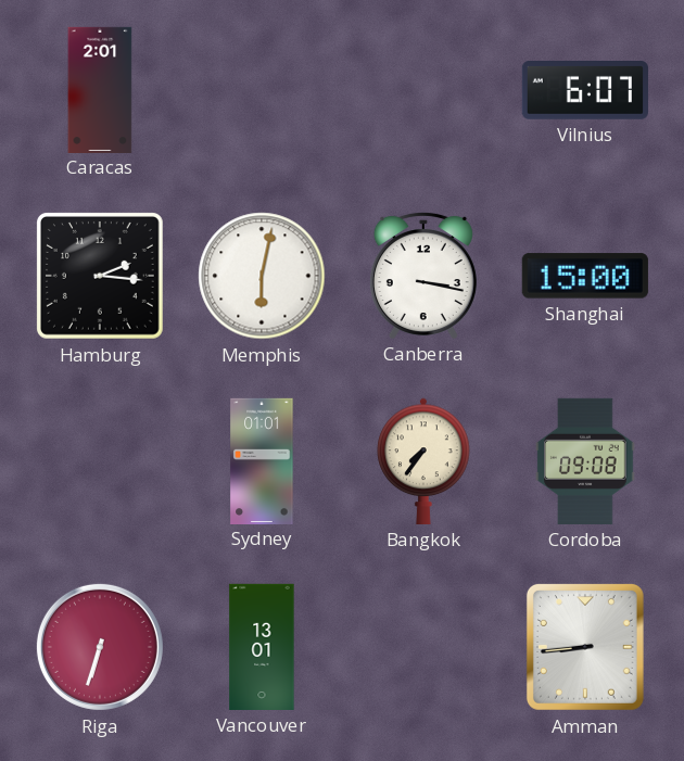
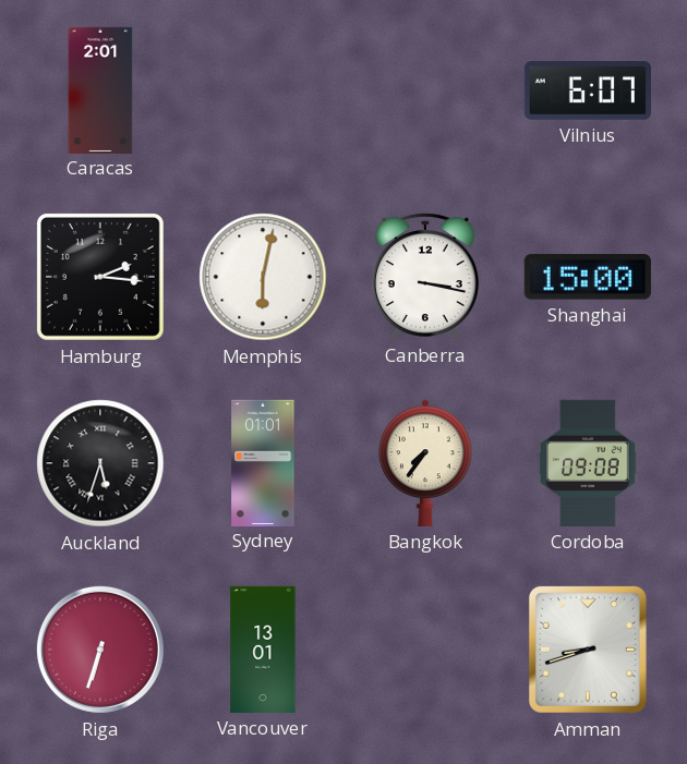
Auckland: none -> 5:33 (100, 463)
Amman: 8:44 -> 8:42 (588, 650)
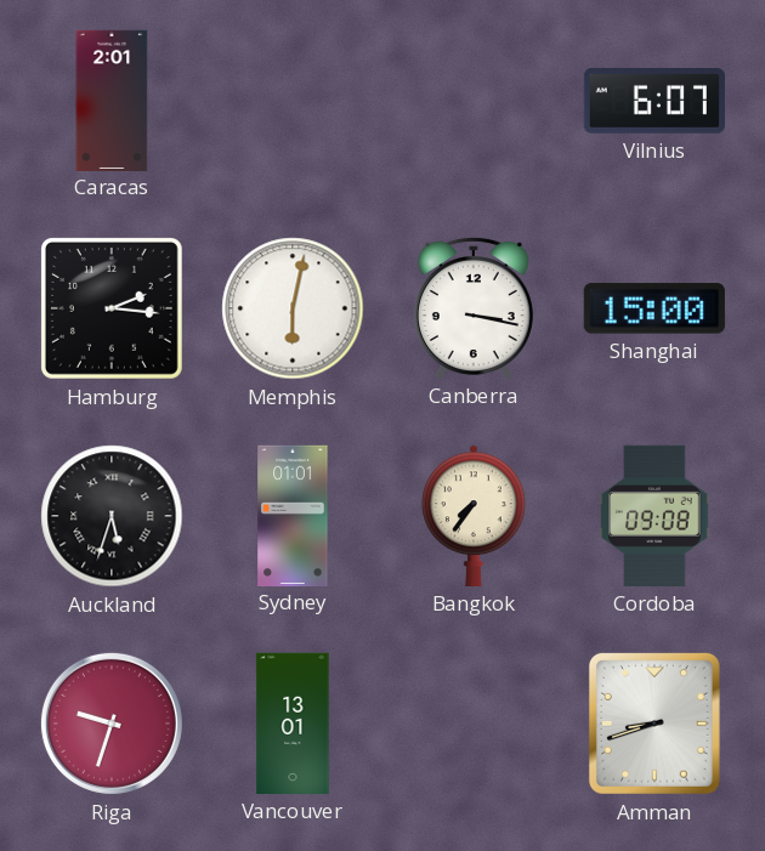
Riga: 6:33 -> 9:33 (112, 724)
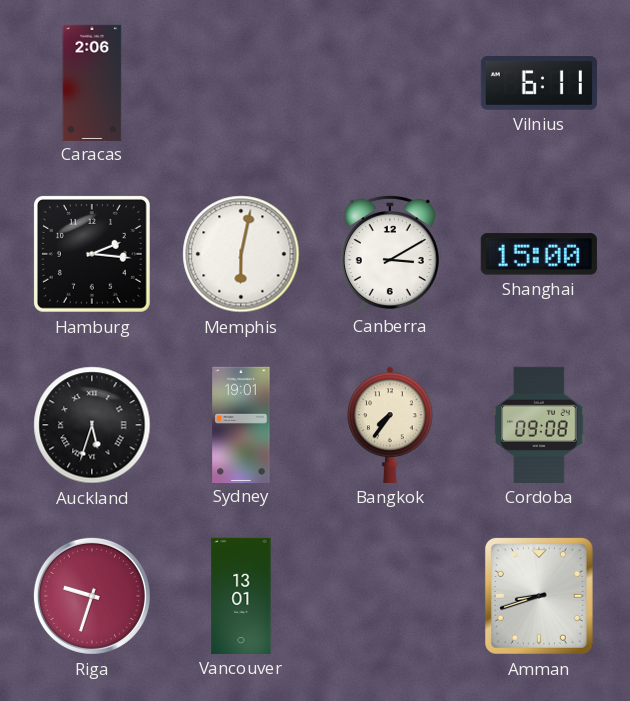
Caracas: 2:01 -> 2:06 (92, 82)
Vilnius: 6:07 -> 6:11 (539, 84)
Canberra: 3:17 -> 3:10 (390, 253)
Sydney: 01:01 -> 19:01 (241, 424)
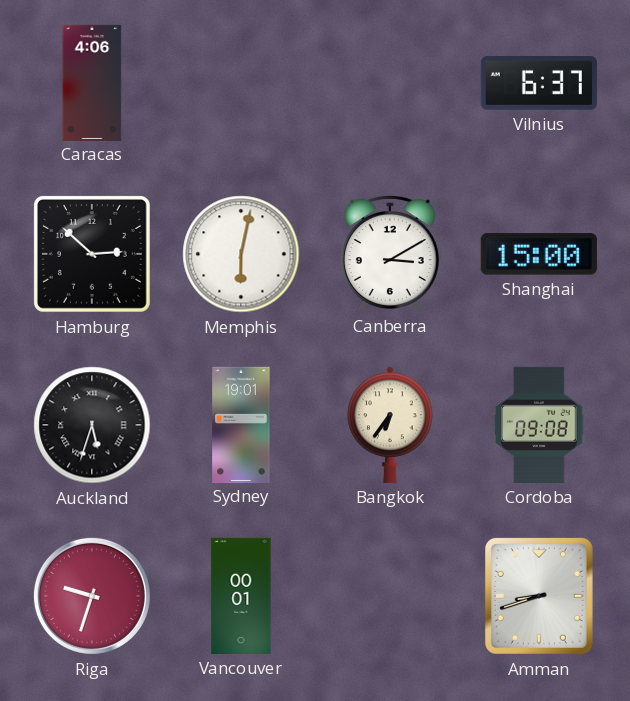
Caracas: 2:06 -> 4:06 (92, 82)
Vilnius: 6:11 -> 6:37 (539, 84)
Hamburg: 2:16 -> 2:52 (92, 254)
Bangkok: 7:36 -> 6:36 (390, 425)
Vancouver: 13:01 -> 00:01 (241, 596)
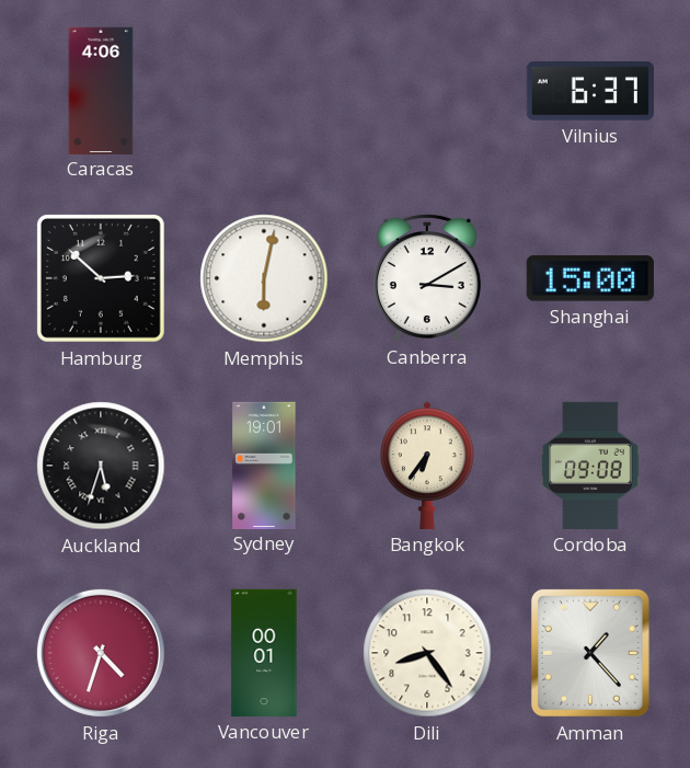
Riga: 9:33 -> 4:33 (101, 653)
Dili: none -> 8:24 (427, 653)
Amman: 8:42 -> 1:23 (590, 653)
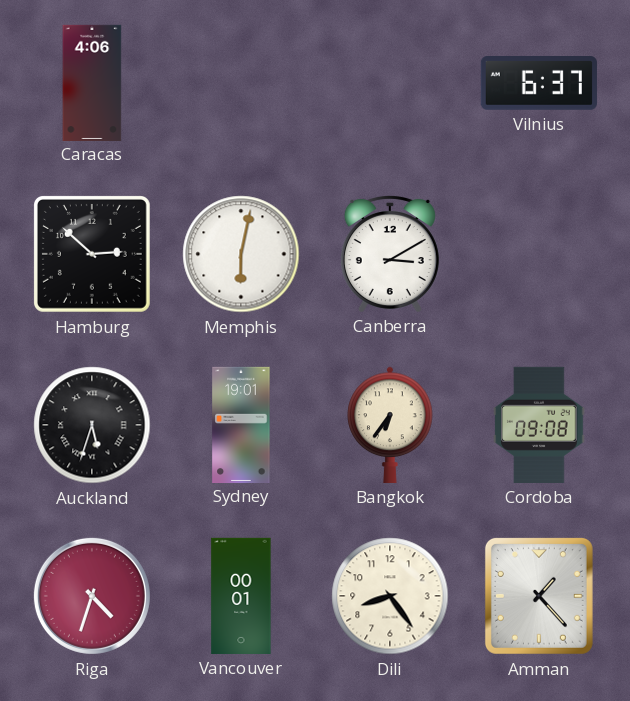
Shanghai: 15:00 -> none (590, 278)
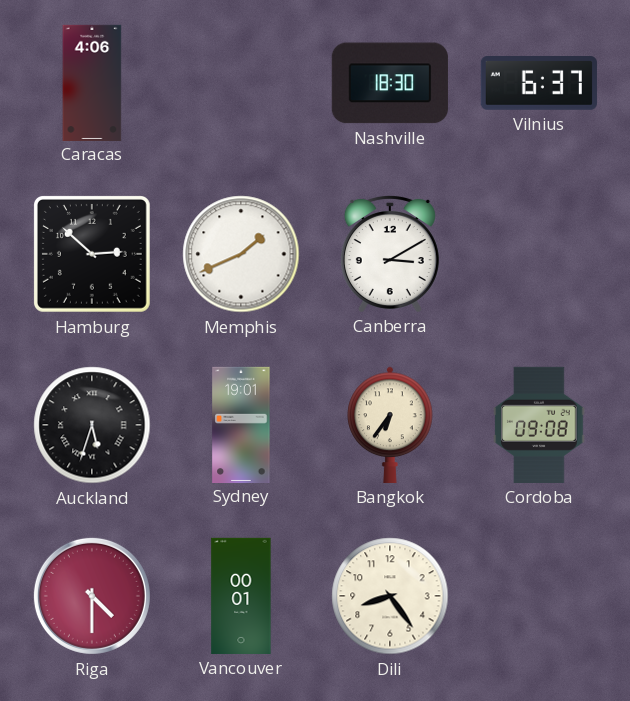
Nashville: none -> 18:30 (390, 83)
Memphis: 6:02 -> 1:41 (241, 254)
Riga: 4:33 -> 4:30 (92, 596)
Amman: 1:23 -> none (539, 596)
